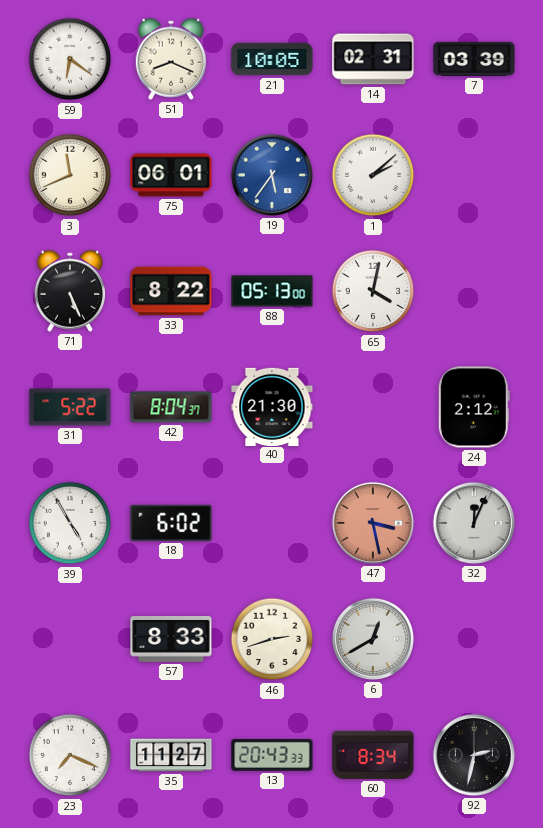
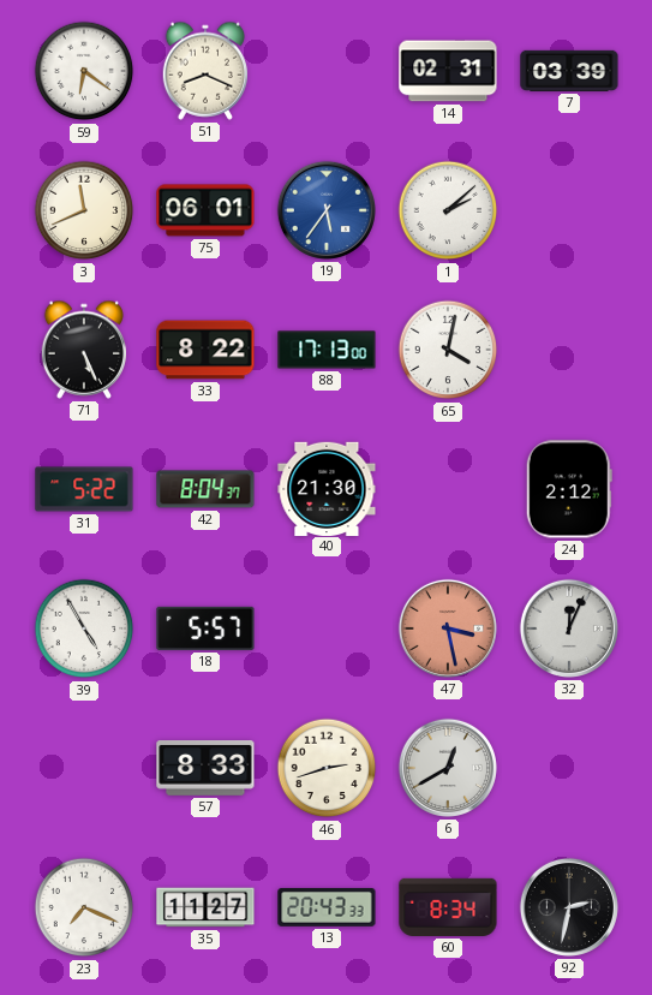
21: 10:05 -> none (272, 59)
88: 05:13 -> 17:13 (327, 350)
18: 6:02 -> 5:57 (205, 628)
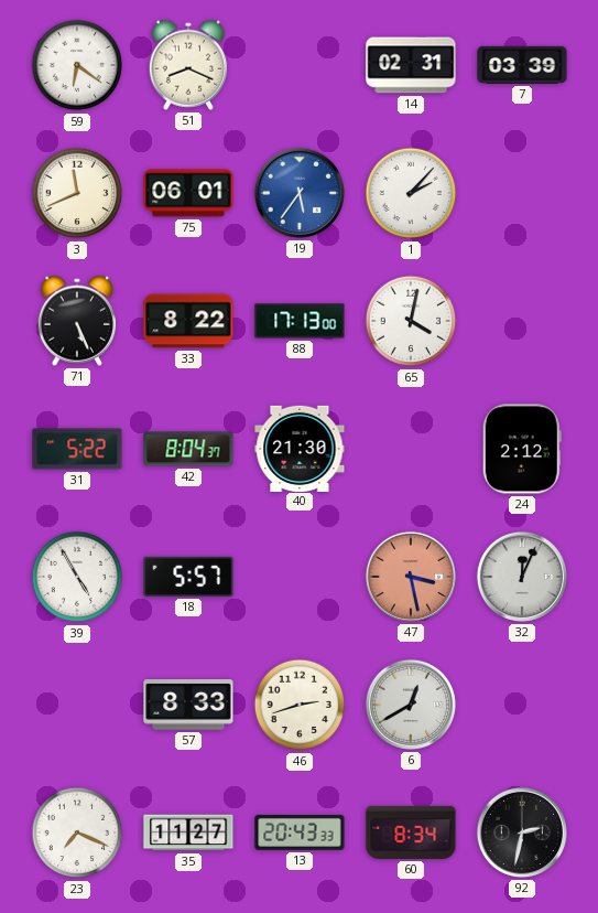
1: 2:08 -> 2:07 (411, 193)
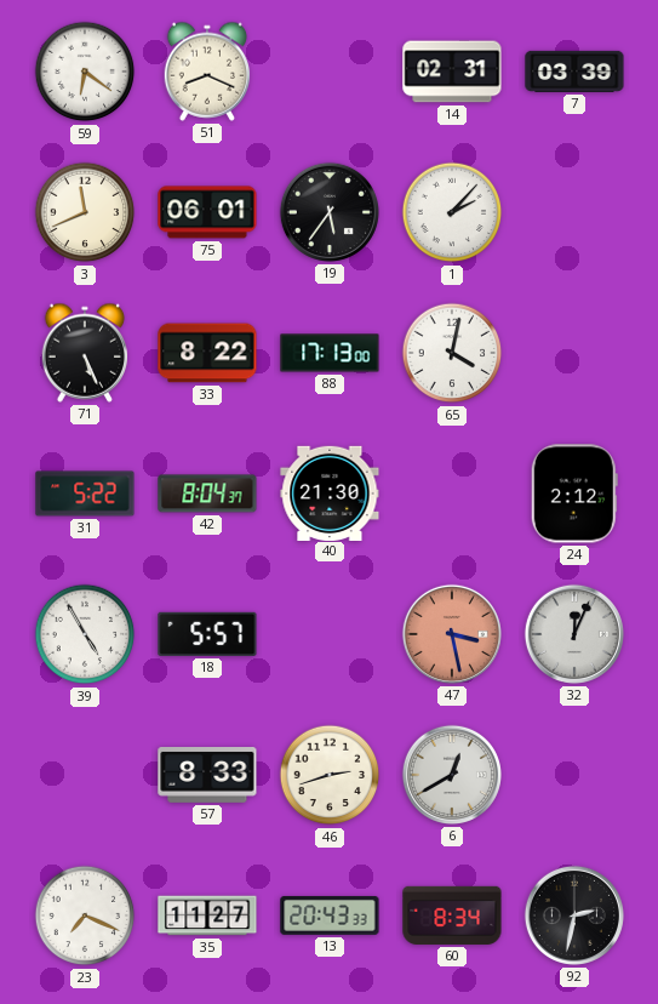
19 dial: blue -> black (330, 212)
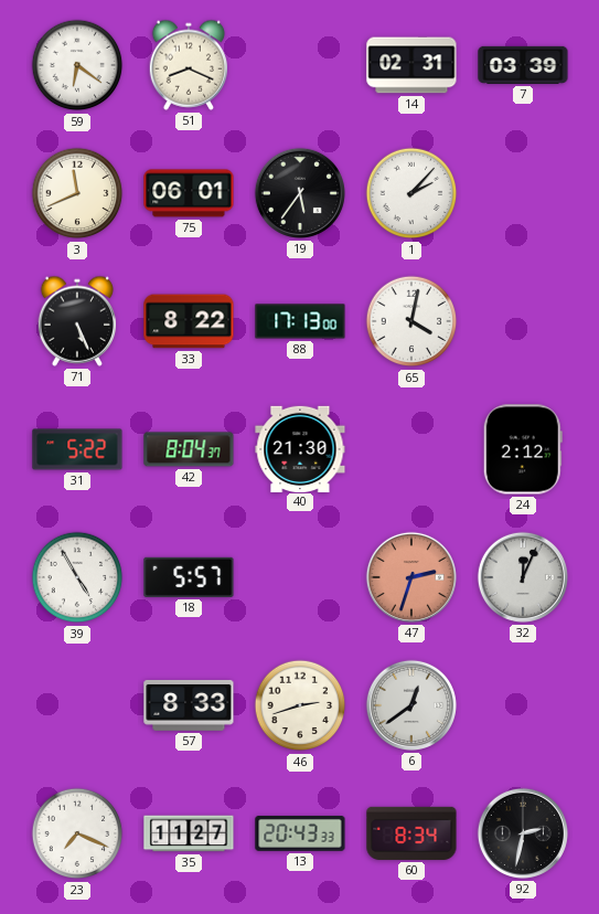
47: 3:28 -> 2:33 (411, 577)
6: 12:40 -> 12:39 (411, 705)
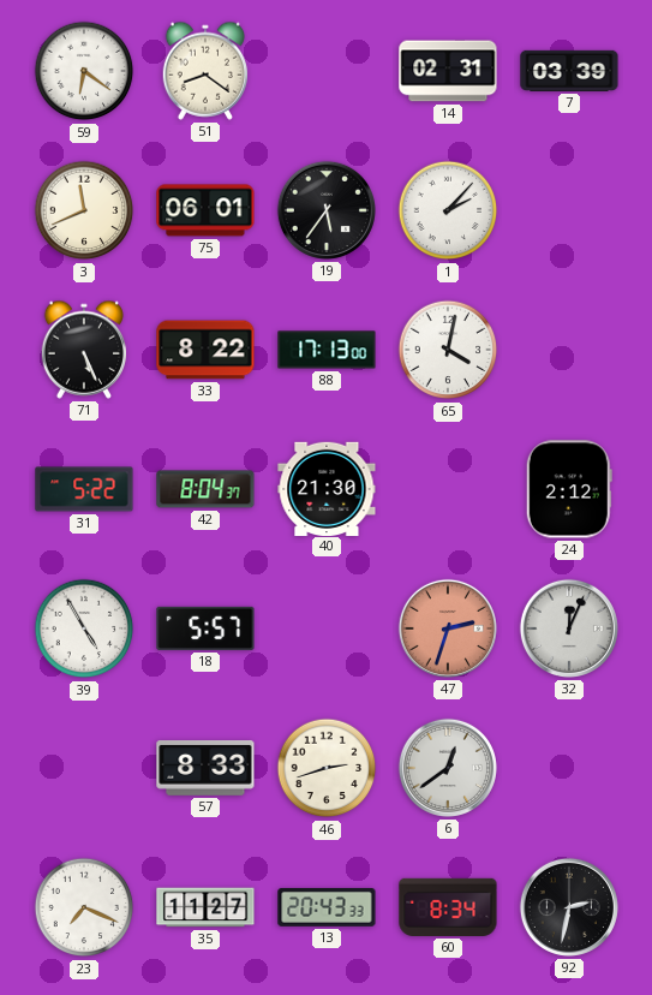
51: 8:19 -> 8:21 (205, 71)
